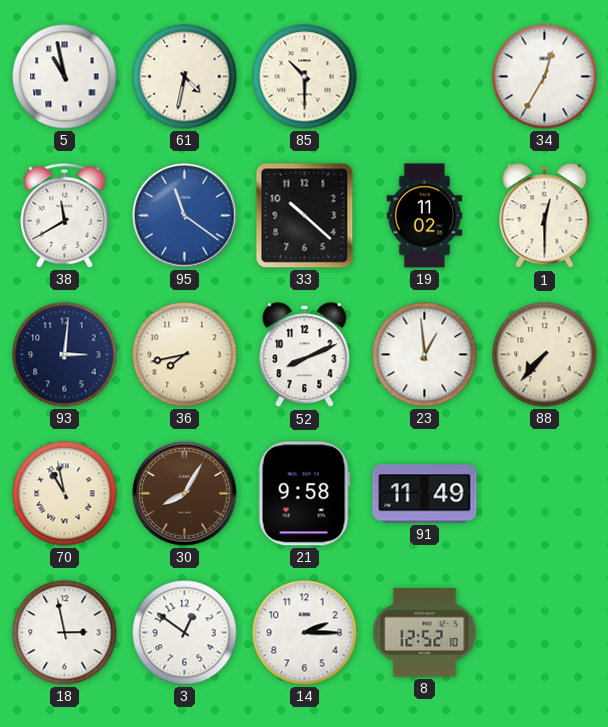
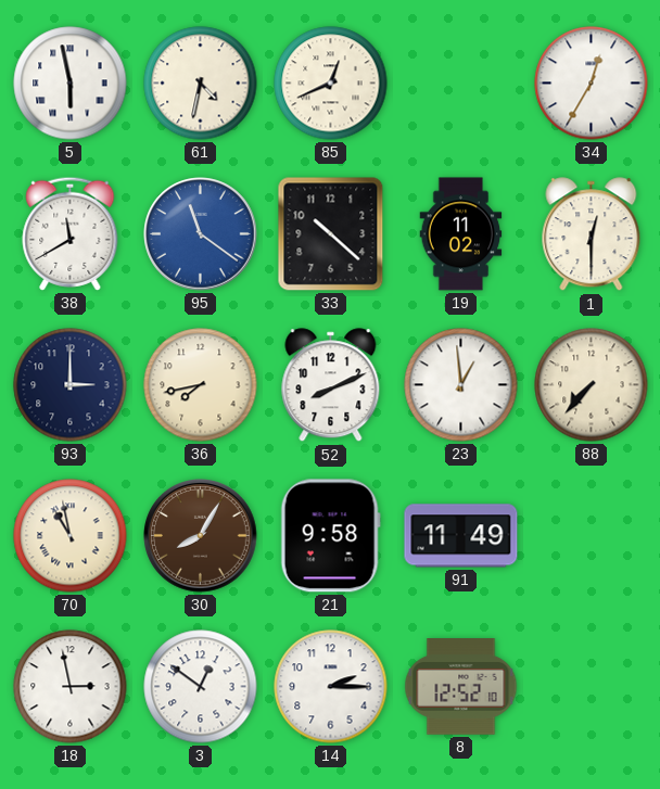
5: 10:58 -> 5:58 (71, 84)
85: 10:30 -> 12:41 (331, 84)
93: 3:01 -> 3:00 (71, 385)
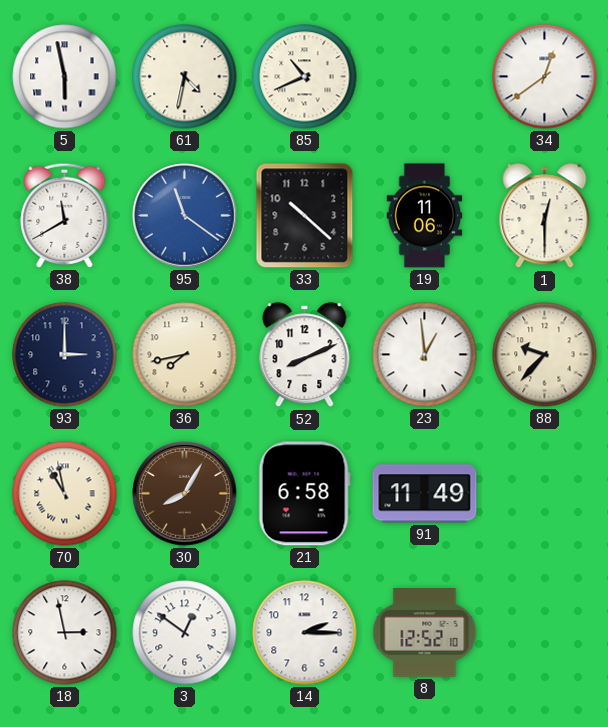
85: 12:41 -> 10:41 (305, 77)
34: 12:35 -> 12:39 (545, 77)
19: 11:02 -> 11:06 (425, 216)
88: 7:37 -> 9:37 (545, 355)
21: 9:58 -> 6:58 (304, 494)
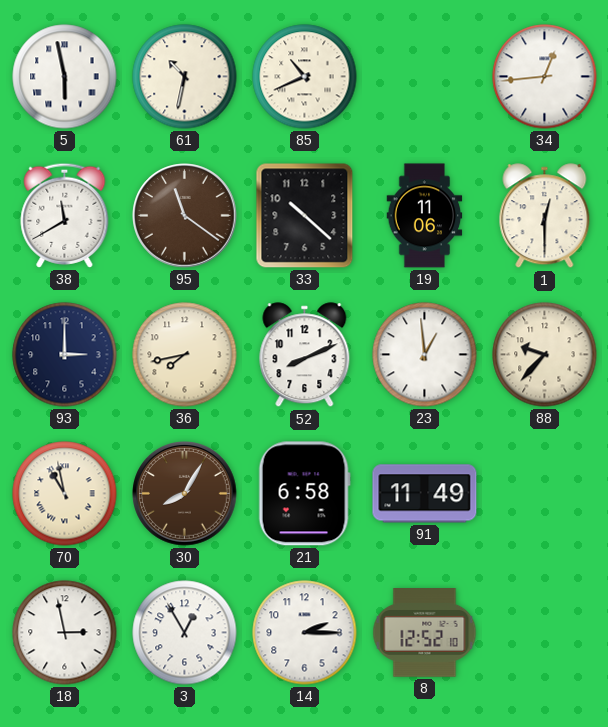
61: 4:32 -> 10:32 (185, 77)
34: 12:39 -> 12:44 (545, 77)
95 dial: blue -> brown (185, 216)
3: 12:51 -> 12:55 (185, 633)
